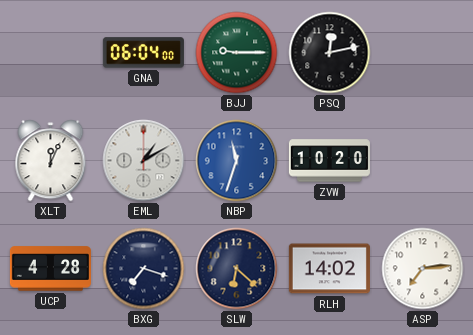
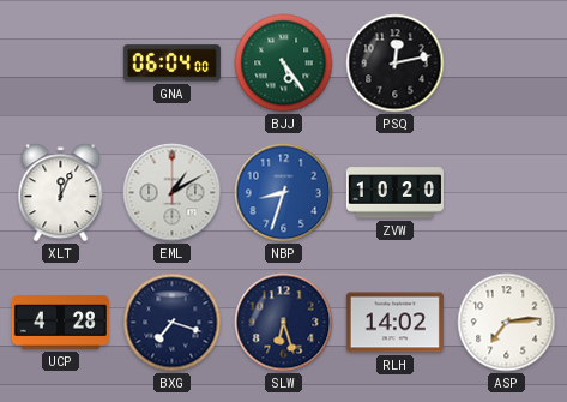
BJJ: 9:15 -> 5:24 (284, 64)
NBP: 11:33 -> 8:33 (284, 193)
SLW: 6:22 -> 6:27 (284, 323)
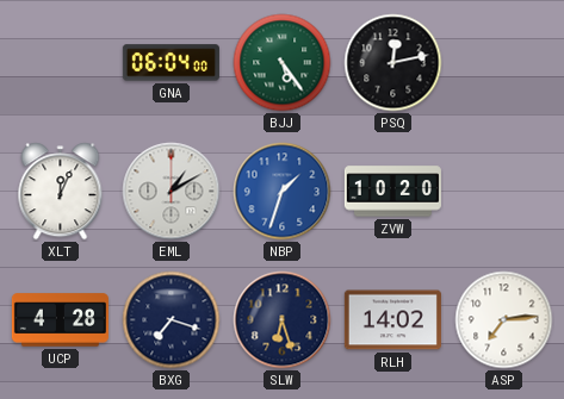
NBP: 8:33 -> 1:33 (283, 192)
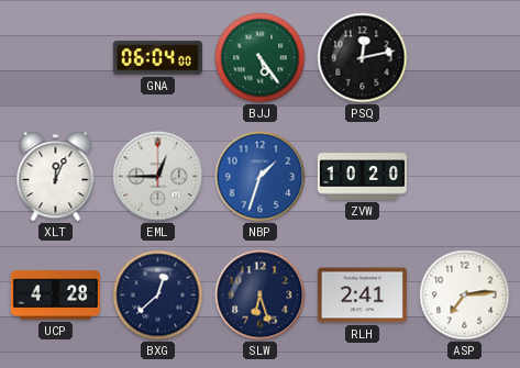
EML: 1:10 -> 12:45 (158, 177)
BXG: 7:18 -> 12:38 (158, 295)
RLH: 14:02 -> 2:41 (362, 295)
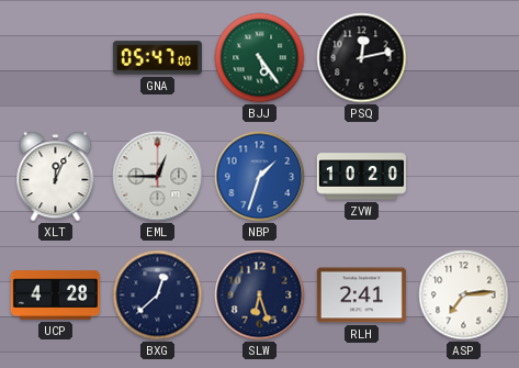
GNA: 06:04 -> 05:47 (157, 58)
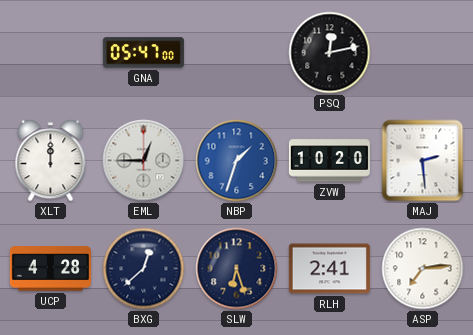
BJJ: 5:24 -> none (260, 58)
XLT: 12:04 -> 12:00 (51, 161)
MAJ: none -> 2:29 (423, 161)
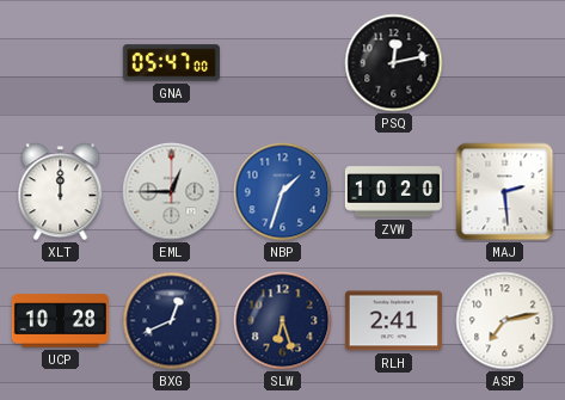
UCP: 4:28 -> 10:28 (60, 321)
BXG: 12:38 -> 12:41 (172, 321)
ASP: 7:14 -> 7:13 (505, 321)
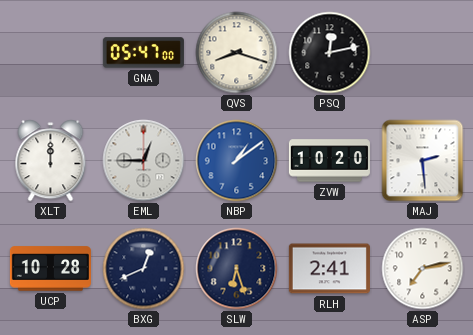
QVS: none -> 8:18 (237, 53)
NBP: 1:33 -> 1:09 (237, 161)
